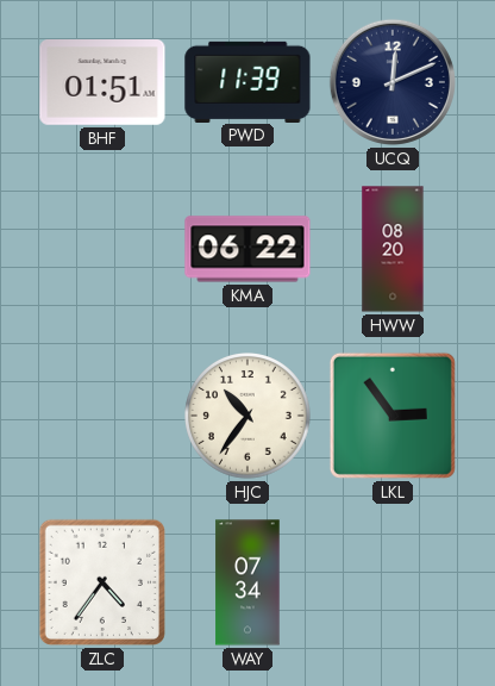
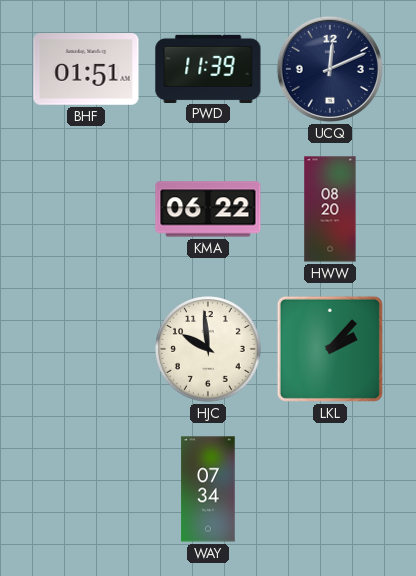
HJC: 10:36 -> 9:59 (209, 350)
LKL: 2:54 -> 2:07 (330, 349)
ZLC: 4:36 -> none (102, 582)
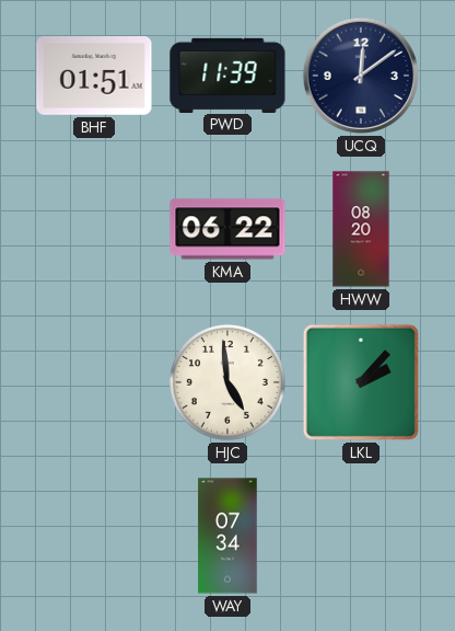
UCQ: 12:11 -> 12:09 (361, 76)
HJC: 9:59 -> 4:59 (229, 383)
